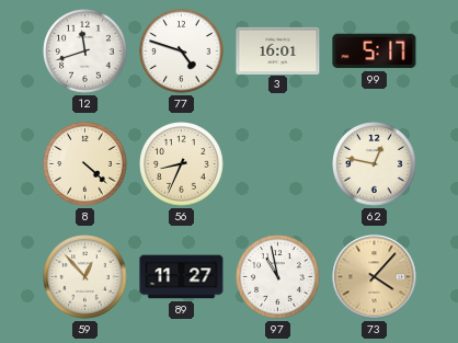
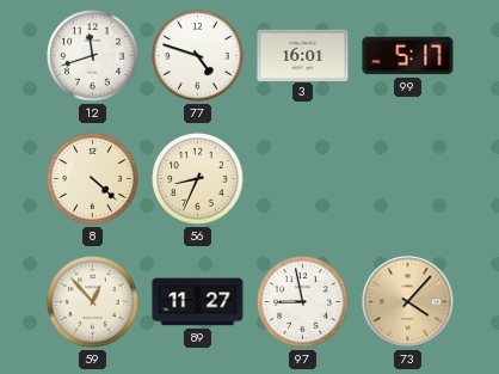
62: 12:47 -> none (375, 164)
97: 10:58 -> 8:58 (303, 302)
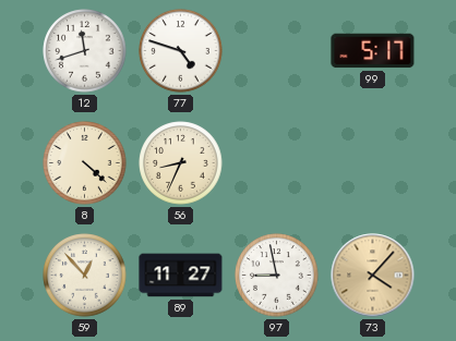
3: 16:01 -> none (303, 55)
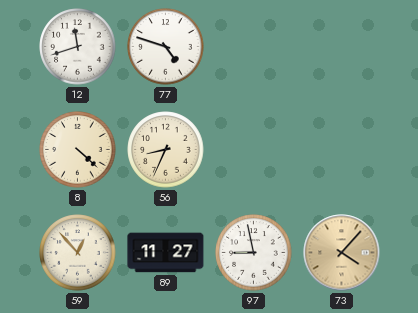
99: 5:17 -> none (373, 51)
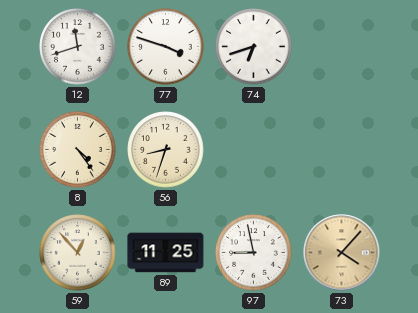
77: 4:48 -> 3:48 (166, 47)
74: none -> 6:42 (254, 47)
8: 4:22 -> 4:24 (78, 150)
56: 8:34 -> 8:33 (166, 150)
89: 11:27 -> 11:25 (166, 253)
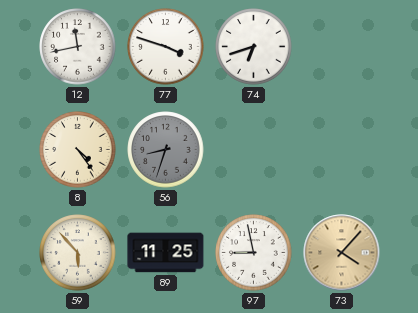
12: 11:42 -> 11:43 (78, 47)
56 dial: cream -> grey (166, 150)
59: 12:53 -> 5:53 (78, 253)
